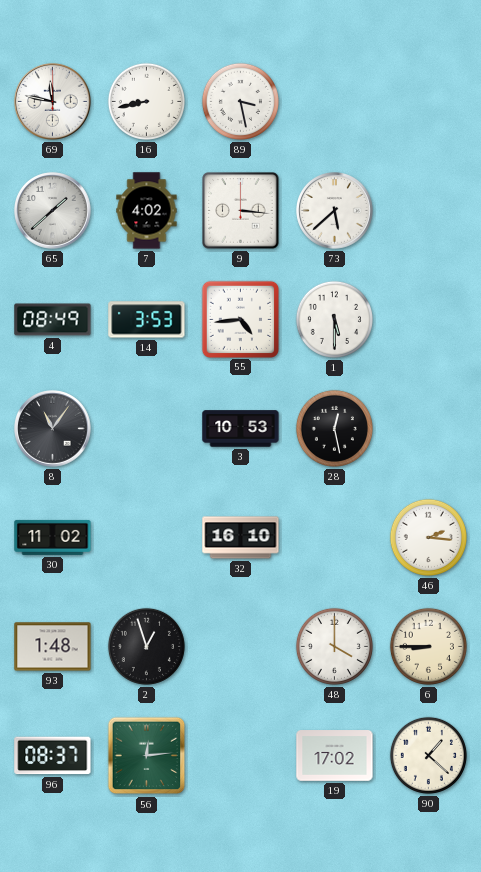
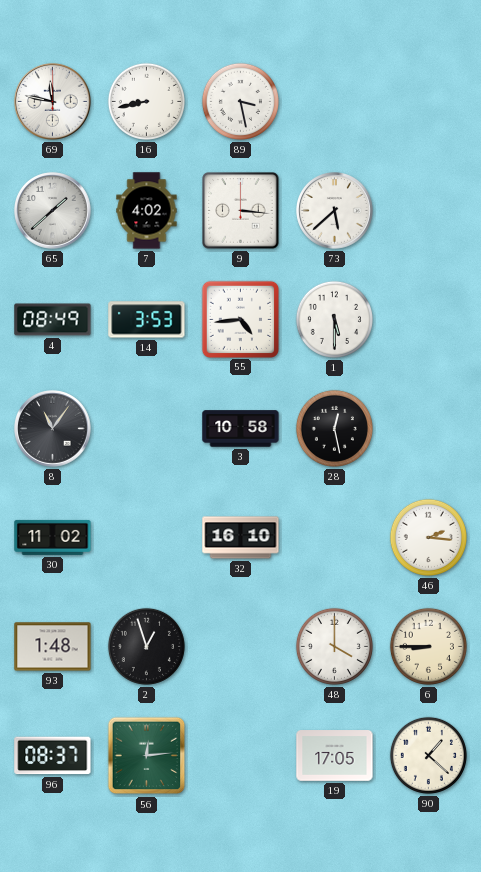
3: 10:53 -> 10:58 (241, 429)
19: 17:02 -> 17:05 (335, 756)
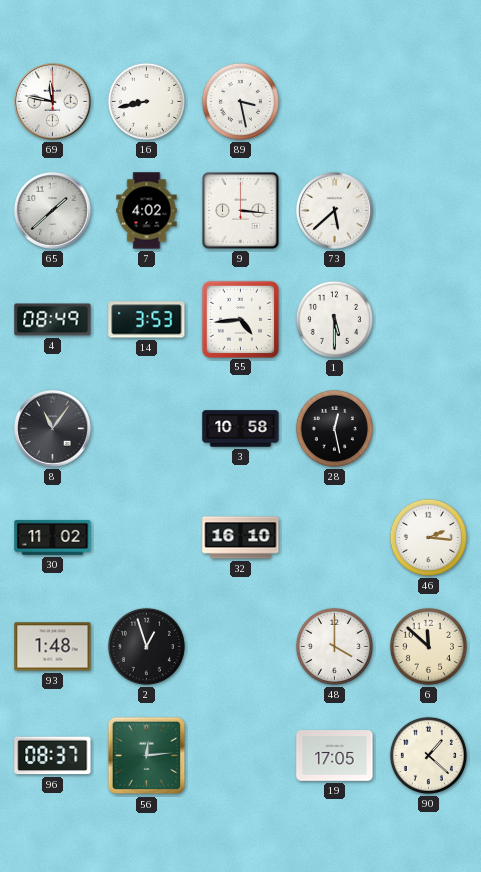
6: 8:45 -> 11:52 (428, 646)
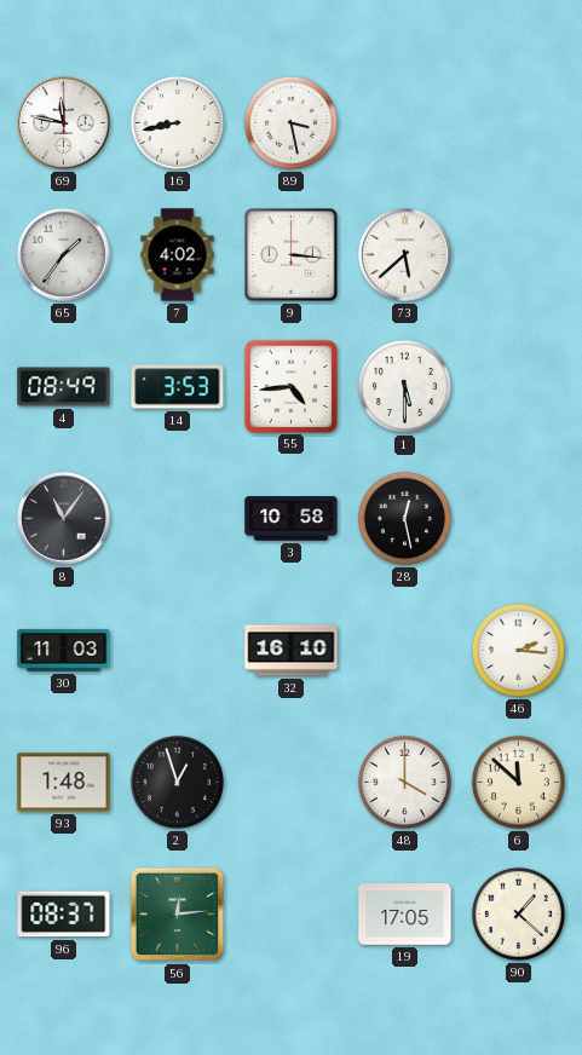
65: 1:38 -> 1:36 (64, 255)
30: 11:02 -> 11:03 (64, 650)
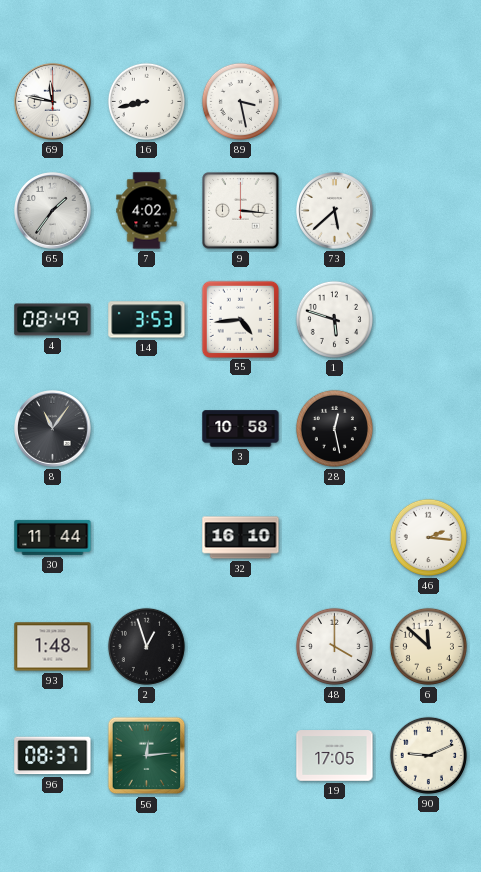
1: 5:30 -> 5:48 (334, 319)
30: 11:03 -> 11:44 (53, 537)
90: 1:22 -> 9:11 (428, 755)
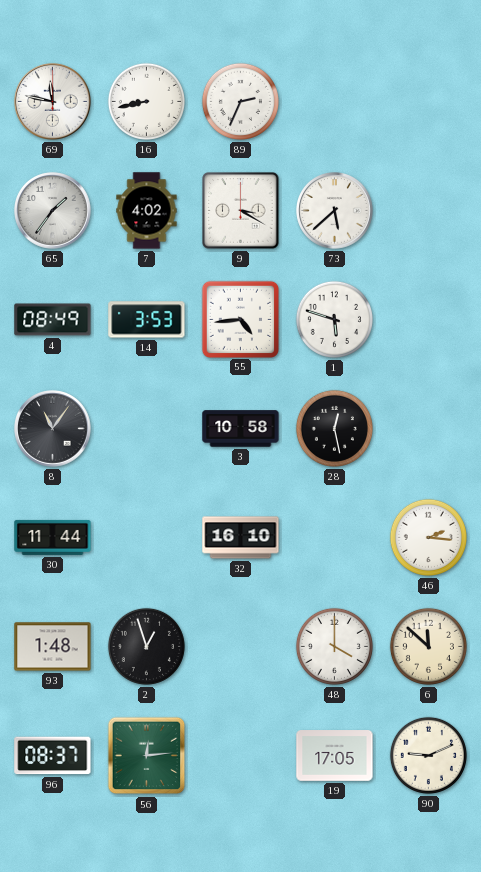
89: 3:28 -> 2:34 (240, 101)
9: 3:16 -> 3:20 (241, 211)
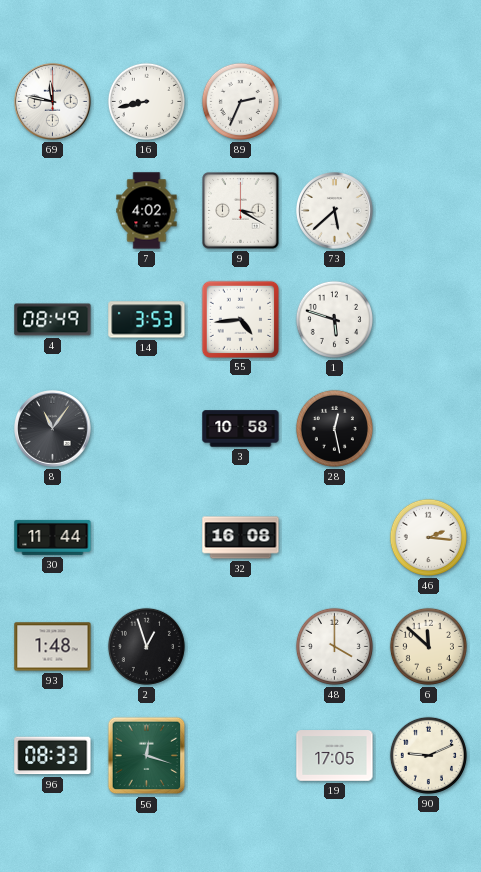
65: 1:36 -> none (53, 211)
32: 16:10 -> 16:08 (241, 538)
96: 08:37 -> 08:33 (53, 756)
56: 12:14 -> 12:18 (147, 756)
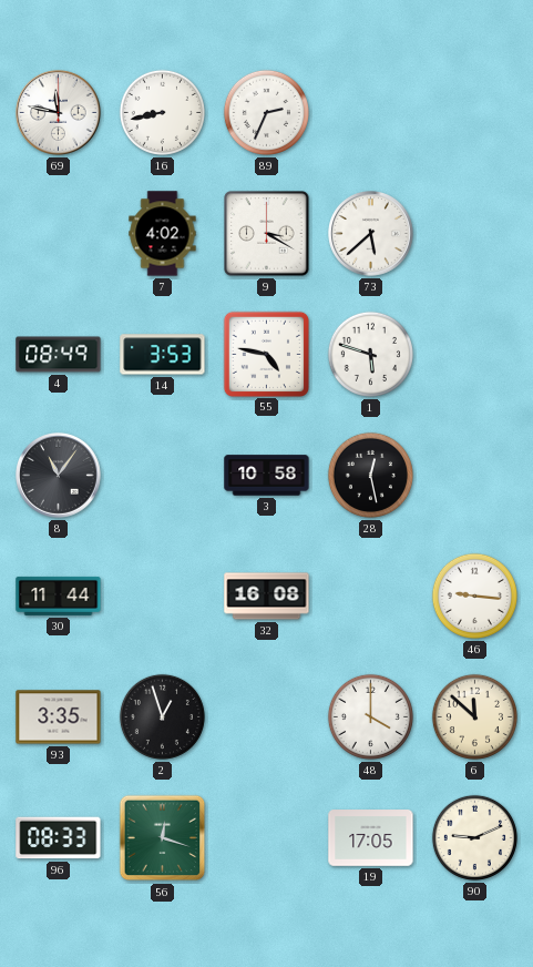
55: 4:44 -> 4:47 (266, 354)
46: 2:16 -> 9:16 (474, 596)
93: 1:48 -> 3:35 (59, 717)
